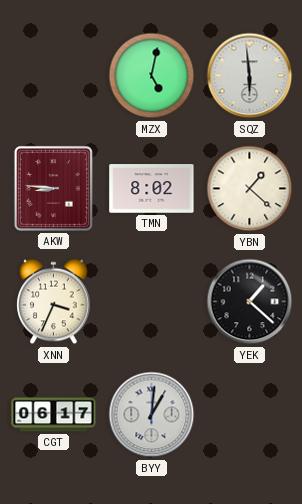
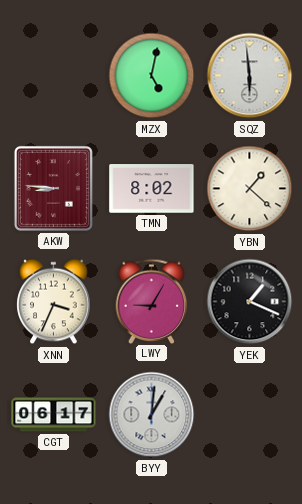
LWY: none -> 9:05 (152, 301)
YEK: 1:22 -> 1:19 (250, 302)
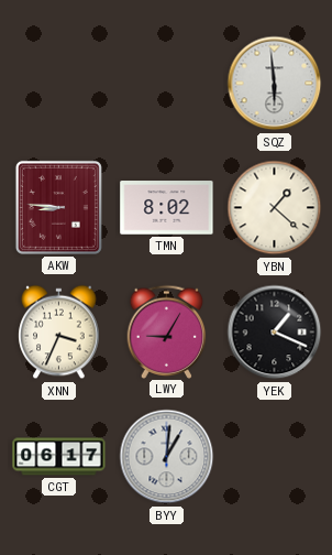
MZX: 5:02 -> none (152, 76)
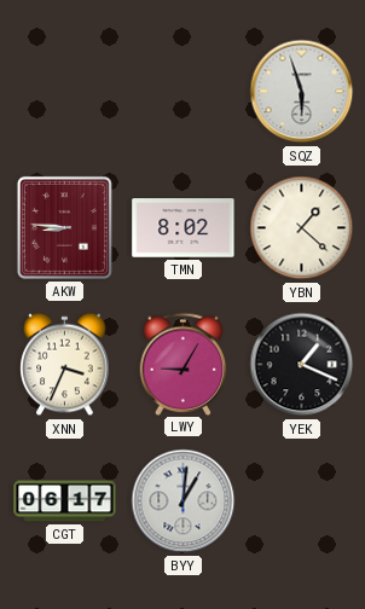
SQZ: 5:59 -> 5:57 (302, 92)
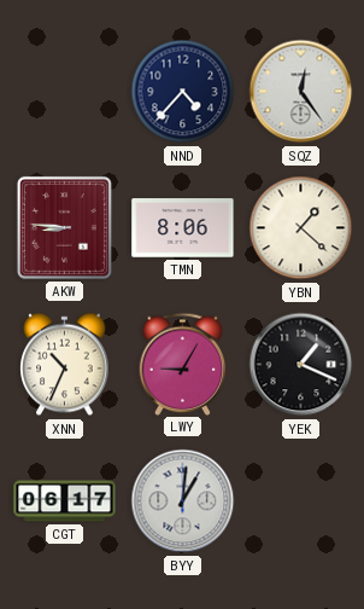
NND: none -> 4:37 (183, 92)
SQZ: 5:57 -> 12:24 (301, 92)
TMN: 8:02 -> 8:06 (183, 228)
XNN: 3:34 -> 10:34 (65, 365)
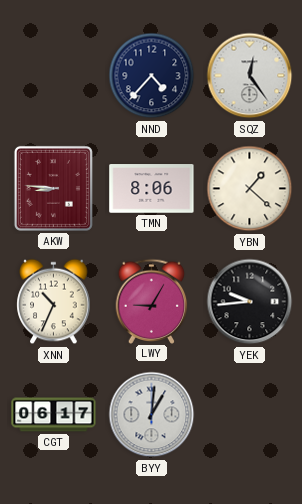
YEK: 1:19 -> 9:44 (250, 302)
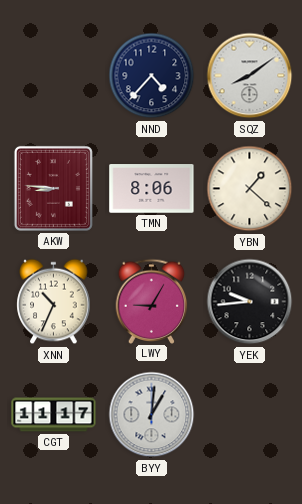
SQZ: 12:24 -> 8:09 (250, 76)
CGT: 06:17 -> 11:17 (54, 415)
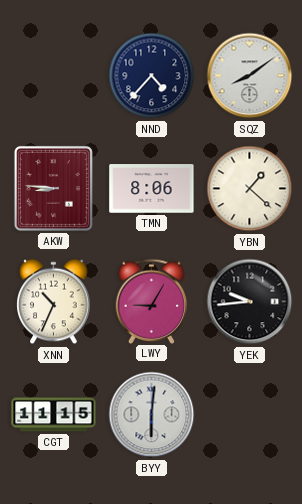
CGT: 11:17 -> 11:15 (54, 415)
BYY: 1:01 -> 6:01 (152, 415)
